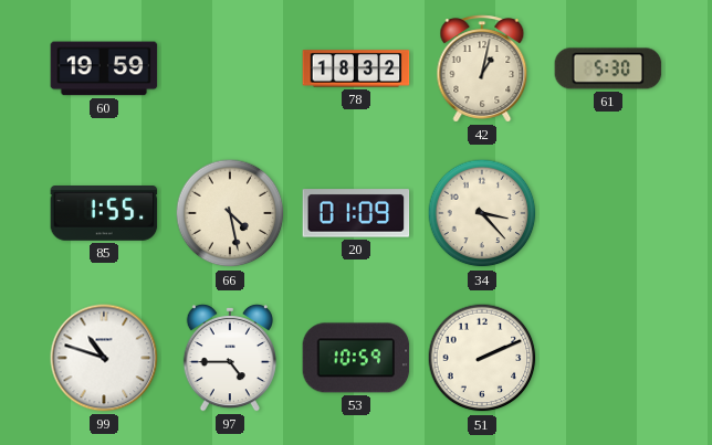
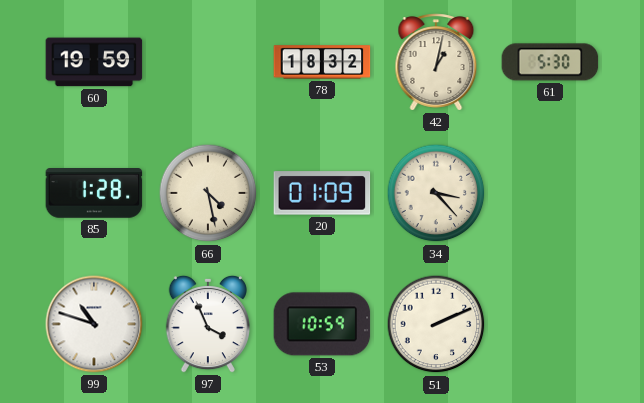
85: 1:55 -> 1:28 (94, 194)
97: 4:45 -> 3:56 (208, 324)
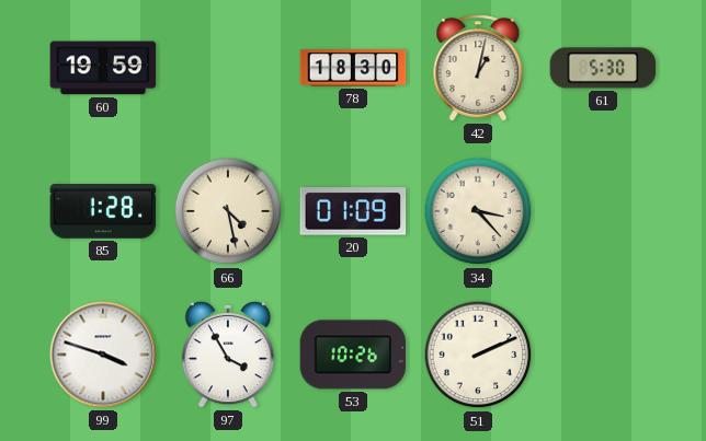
78: 18:32 -> 18:30 (353, 68)
99: 10:48 -> 3:48 (103, 355)
97: 3:56 -> 3:55 (228, 355)
53: 10:59 -> 10:26 (353, 355)
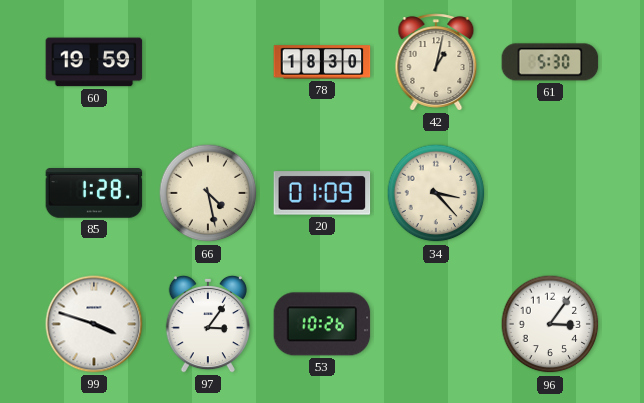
97: 3:55 -> 3:06 (208, 324)
51: 2:11 -> none (478, 355)
96: none -> 3:06 (550, 324)
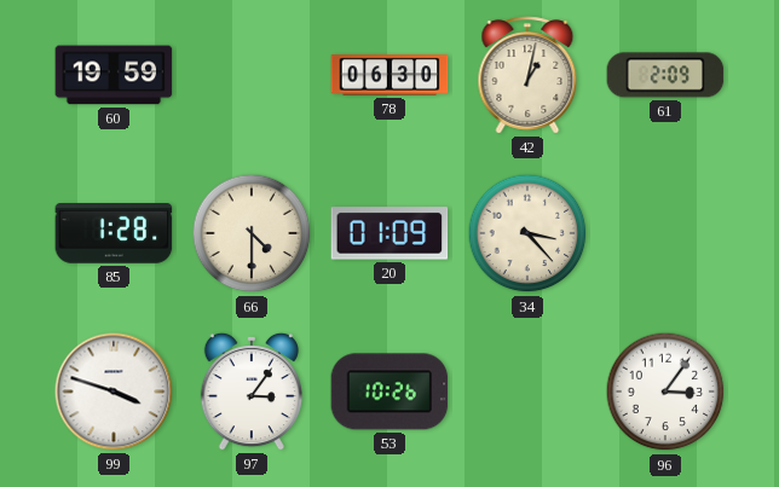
78: 18:30 -> 06:30 (389, 75)
61: 5:30 -> 2:09 (665, 75)
66: 4:28 -> 4:30 (252, 233)
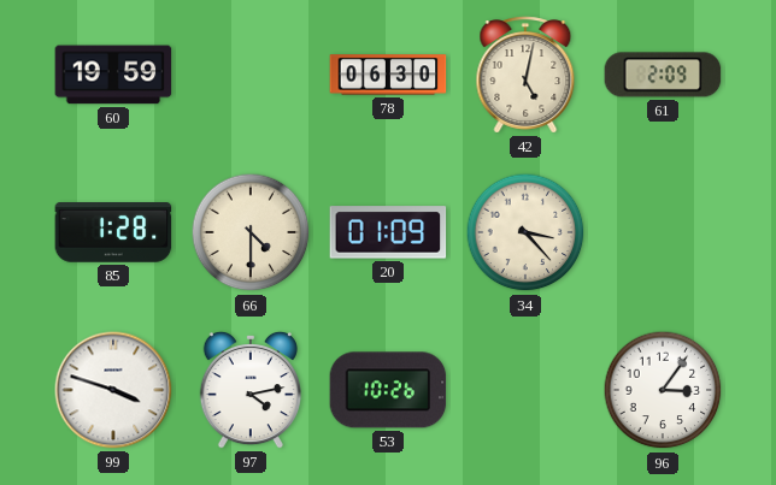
42: 1:02 -> 5:02 (525, 75)
97: 3:06 -> 4:13 (251, 390)
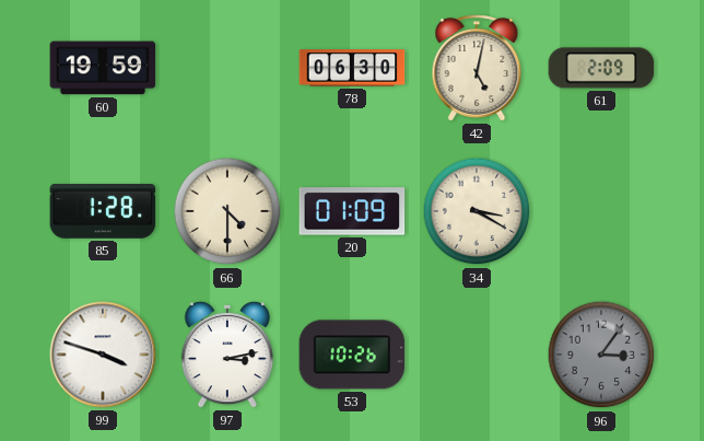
34: 3:23 -> 3:20 (477, 211)
97: 4:13 -> 3:13 (227, 355)
96 dial: white -> grey (601, 355)
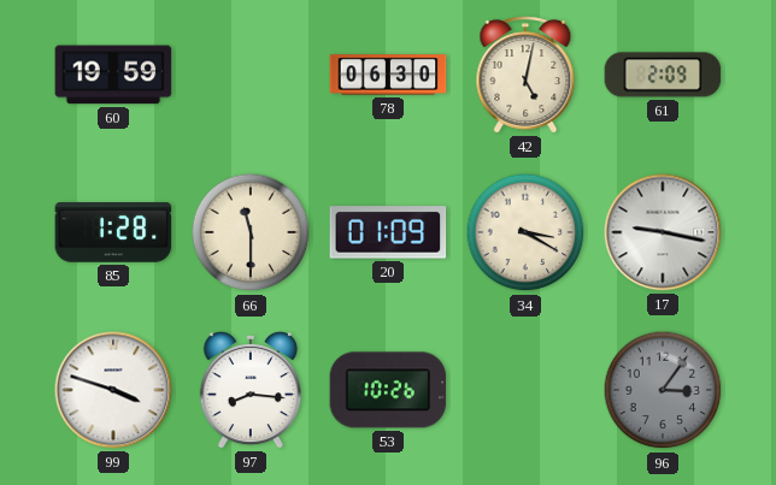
66: 4:30 -> 11:30 (251, 232)
17: none -> 9:17 (663, 232)
97: 3:13 -> 8:16 (251, 390)
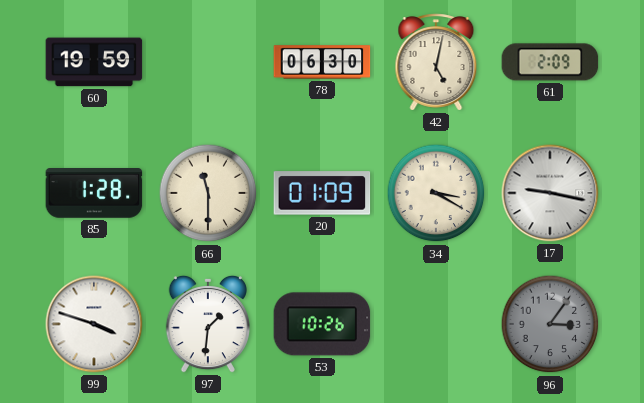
97: 8:16 -> 1:31 (208, 324)
